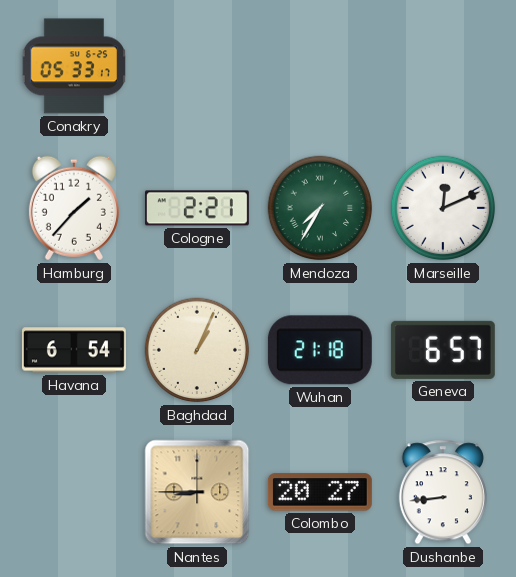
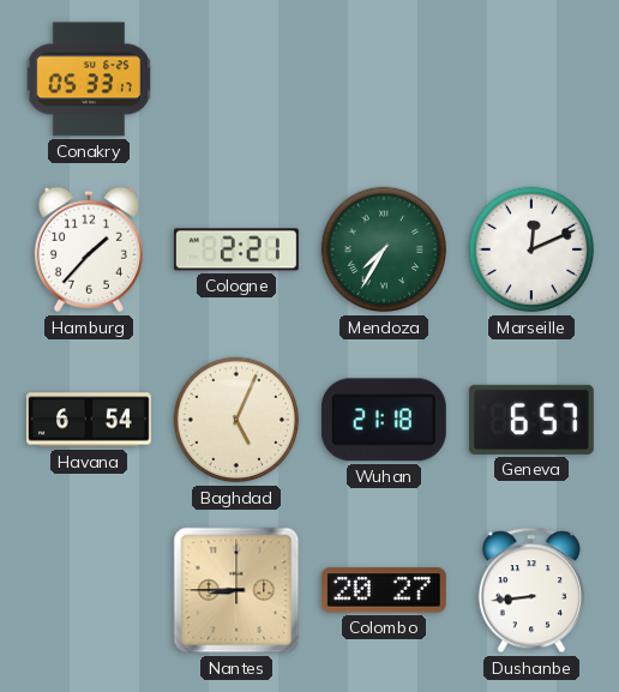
Baghdad: 1:04 -> 5:04 (236, 420)
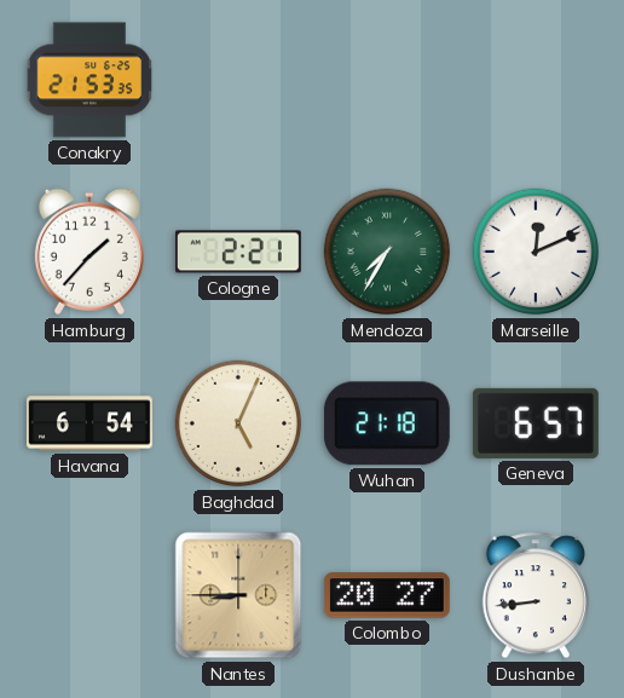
Conakry: 05:33 -> 21:53 (89, 80)
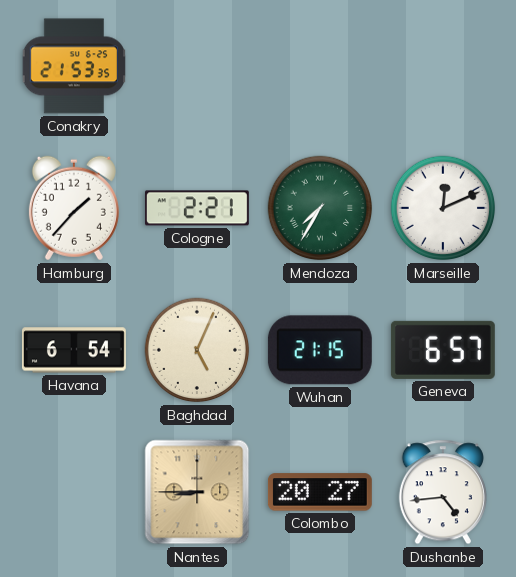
Wuhan: 21:18 -> 21:15 (320, 350)
Dushanbe: 8:44 -> 4:44 (443, 492)
